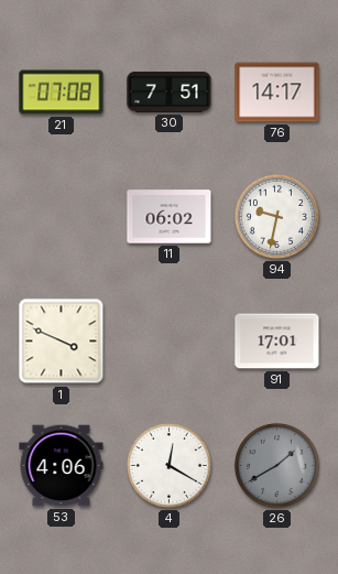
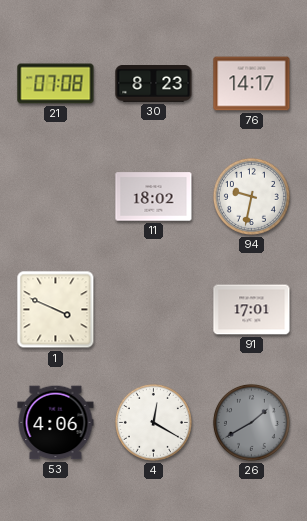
30: 7:51 -> 8:23 (154, 84)
11: 06:02 -> 18:02 (154, 197)
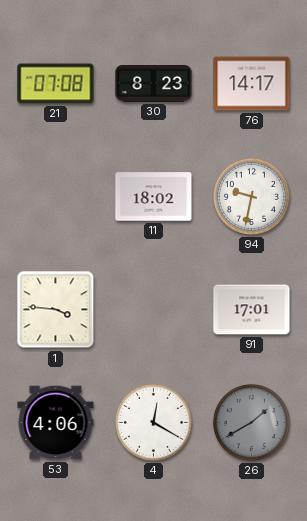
1: 3:49 -> 3:46 (56, 310)
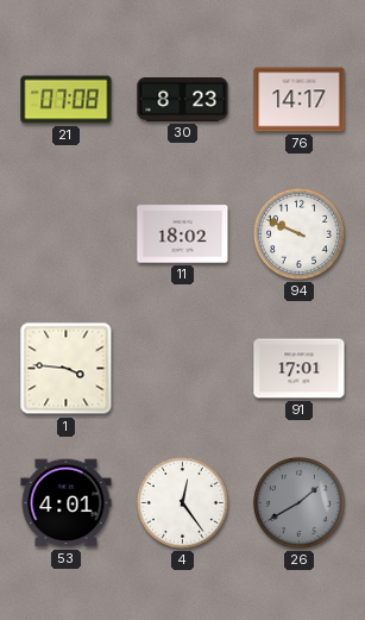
94: 9:32 -> 9:49 (298, 233)
53: 4:06 -> 4:01 (67, 503)
4: 12:20 -> 12:24 (182, 502)
